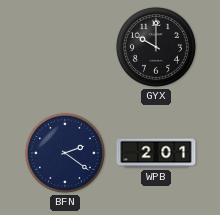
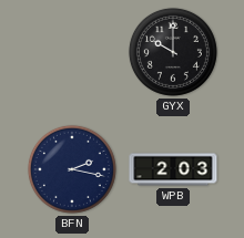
BFN: 2:21 -> 2:17 (72, 169)
WPB: 2:01 -> 2:03 (173, 169)
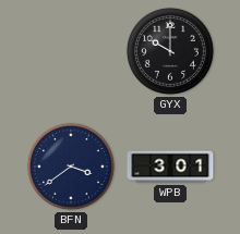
BFN: 2:17 -> 3:39 (71, 167)
WPB: 2:03 -> 3:01 (170, 167)
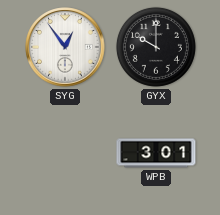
SYG: none -> 12:54 (65, 47)
BFN: 3:39 -> none (71, 167)
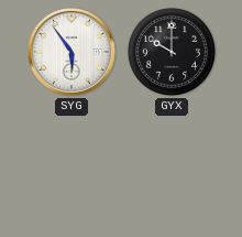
SYG: 12:54 -> 5:54 (71, 52)
WPB: 3:01 -> none (156, 153)
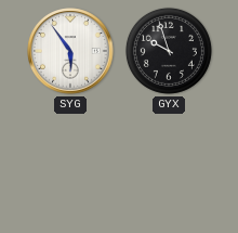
GYX: 10:00 -> 9:57 (169, 51)
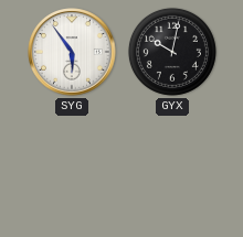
GYX: 9:57 -> 10:02 (172, 52)
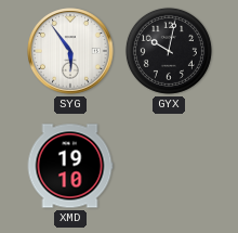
XMD: none -> 19:10 (70, 166)
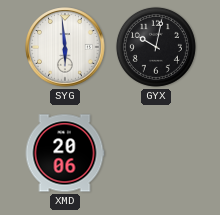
SYG: 5:54 -> 5:59 (65, 47)
XMD: 19:10 -> 20:06 (65, 153)
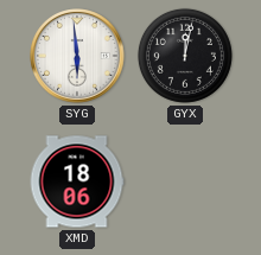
GYX: 10:02 -> 12:02 (185, 56)
XMD: 20:06 -> 18:06 (77, 181)
